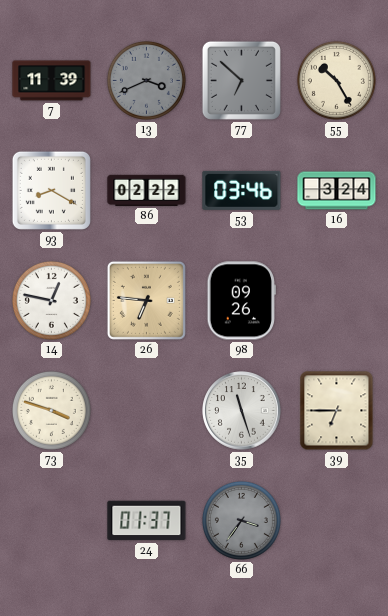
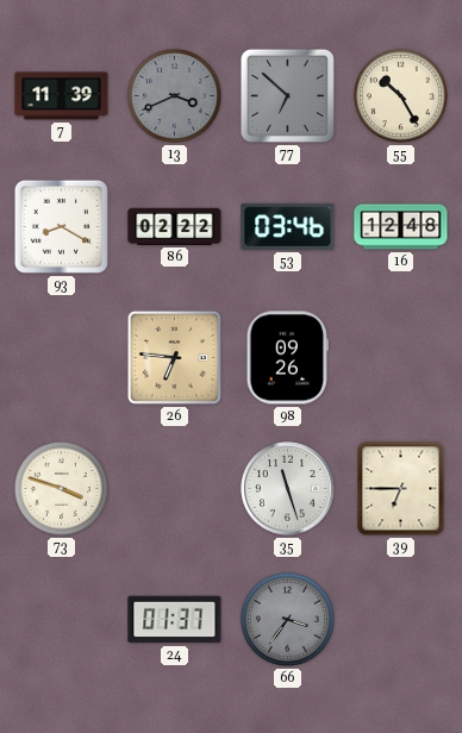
16: 3:24 -> 12:48 (401, 227)
14: 12:47 -> none (51, 300)
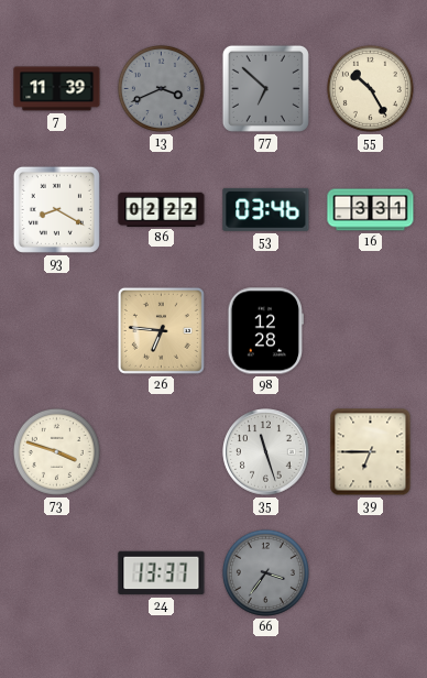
16: 12:48 -> 3:31 (371, 210)
98: 09:26 -> 12:28 (265, 331)
24: 01:37 -> 13:37 (162, 573)
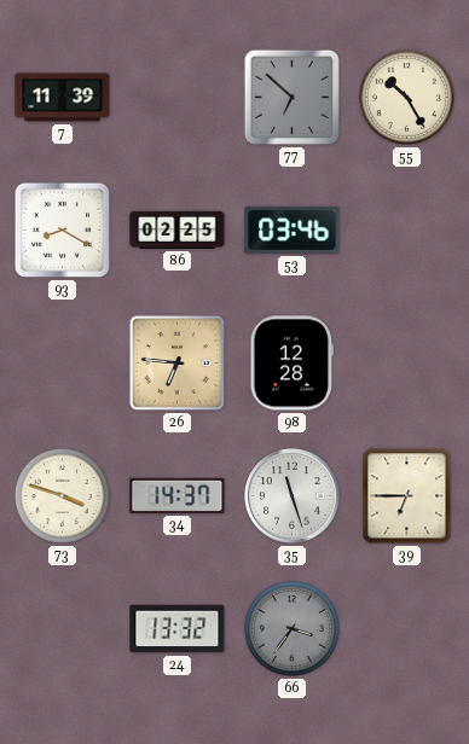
13: 3:41 -> none (161, 88)
86: 02:22 -> 02:25 (178, 229)
16: 3:31 -> none (371, 210)
34: none -> 14:37 (178, 495)
24: 13:37 -> 13:32 (178, 629)
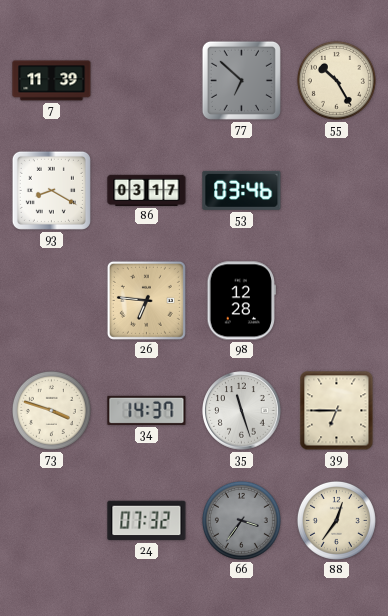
86: 02:25 -> 03:17 (147, 190)
24: 13:32 -> 07:32 (147, 521)
88: none -> 12:36 (336, 520)
